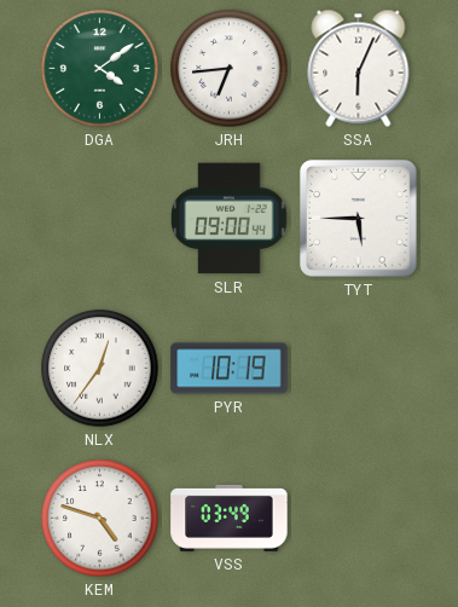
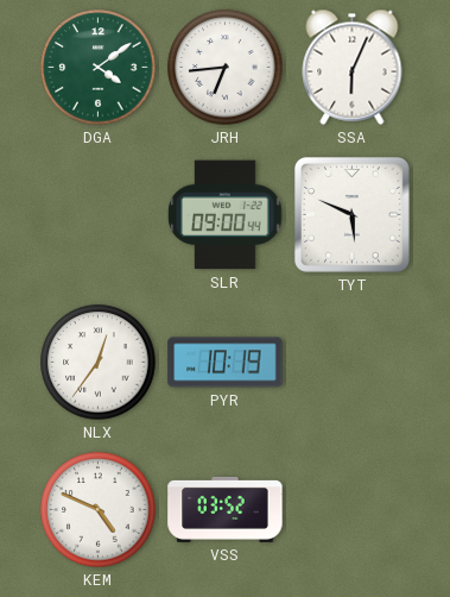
TYT: 5:45 -> 5:49 (351, 214)
KEM: 4:48 -> 4:49 (99, 510)
VSS: 03:49 -> 03:52 (226, 509)
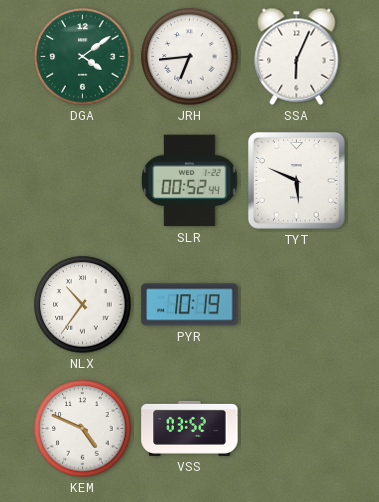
SLR: 09:00 -> 00:52 (190, 181)
NLX: 12:36 -> 10:36 (83, 305)
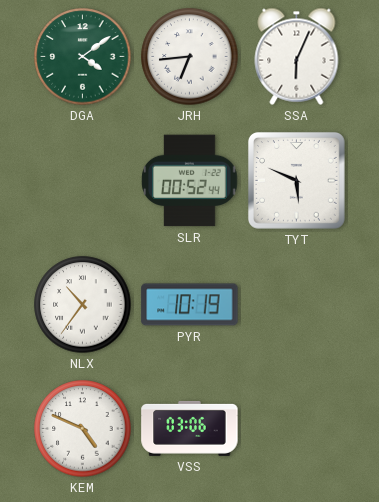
VSS: 03:52 -> 03:06 (190, 428)
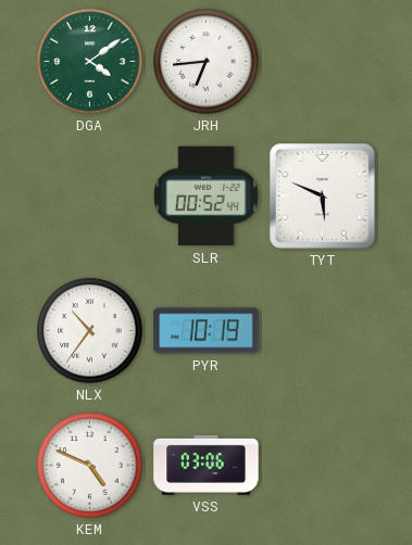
SSA: 6:04 -> none (297, 56)
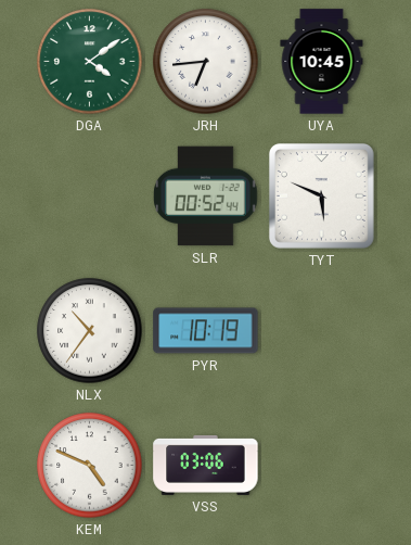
UYA: none -> 10:45 (322, 62)
